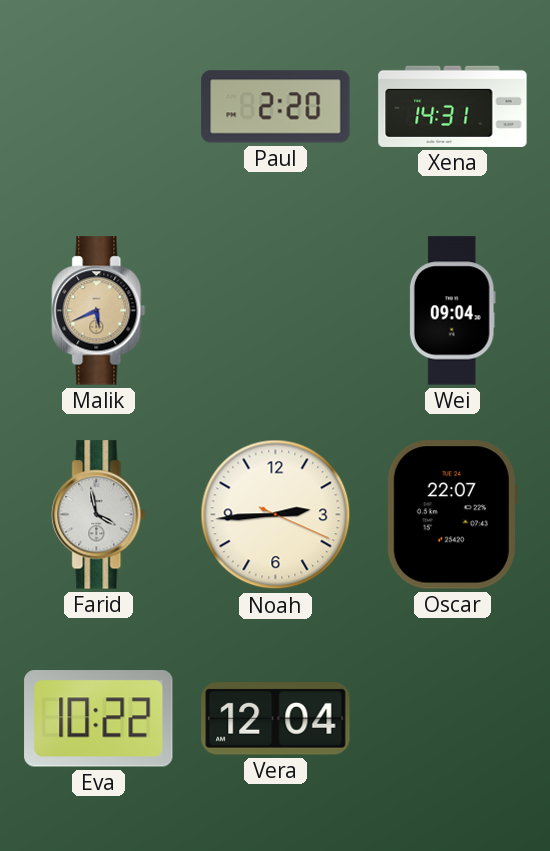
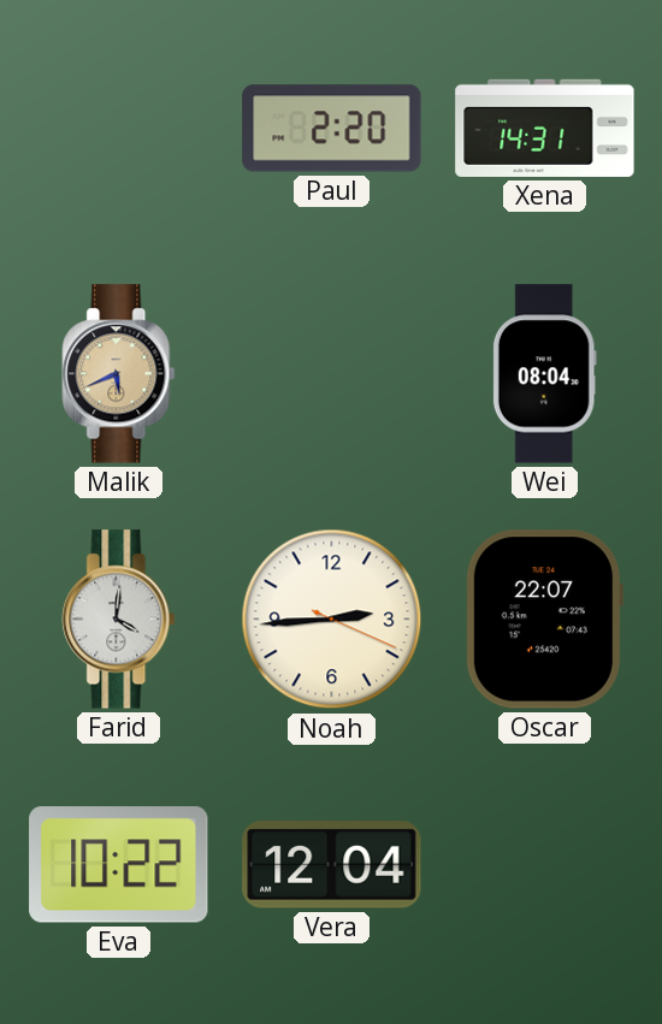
Wei: 09:04 -> 08:04 (544, 374)
Farid: 3:58 -> 4:01 (119, 620)
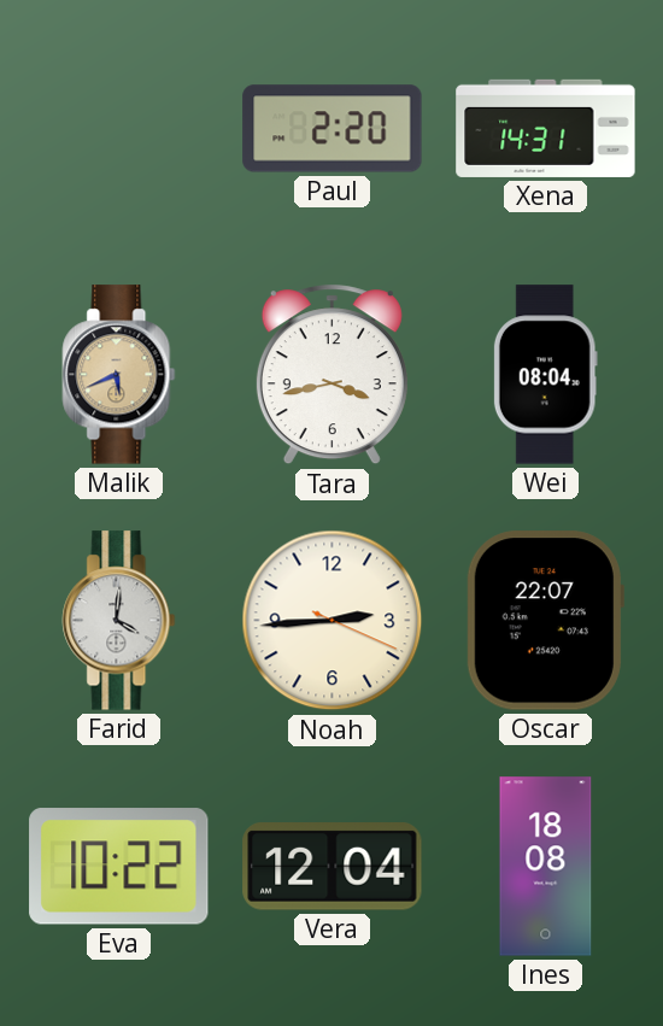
Tara: none -> 3:43 (331, 375)
Ines: none -> 18:08 (546, 867)
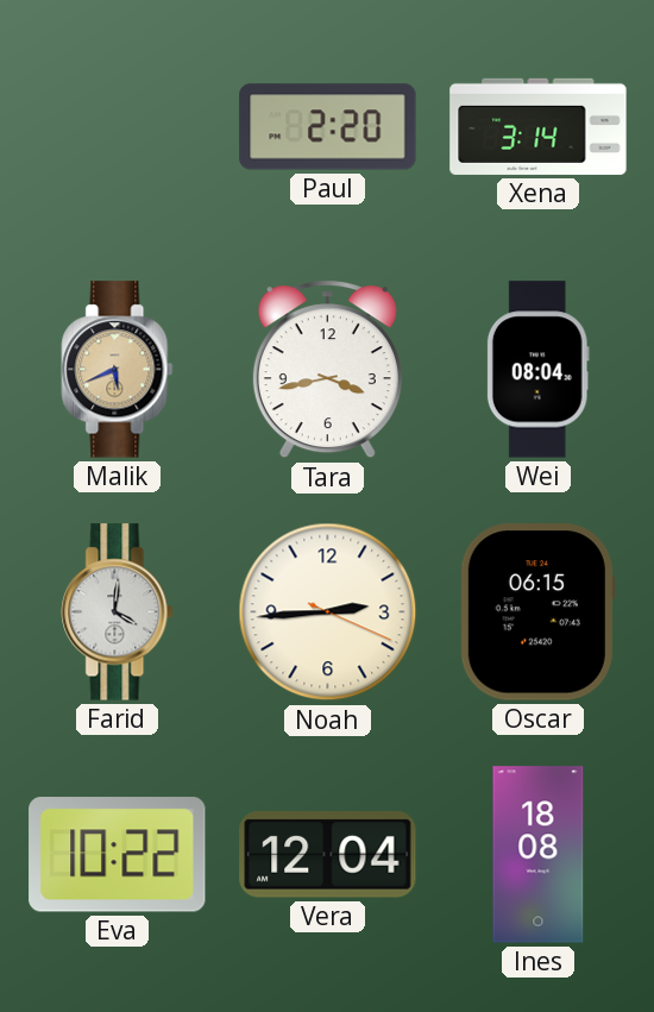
Xena: 14:31 -> 3:14 (539, 126)
Oscar: 22:07 -> 06:15 (537, 612)
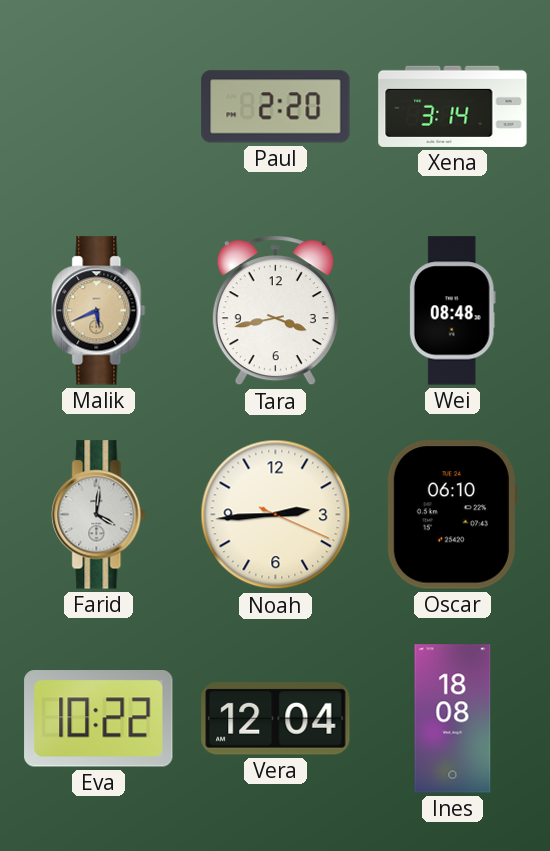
Wei: 08:04 -> 08:48 (452, 311)
Oscar: 06:15 -> 06:10 (452, 515)
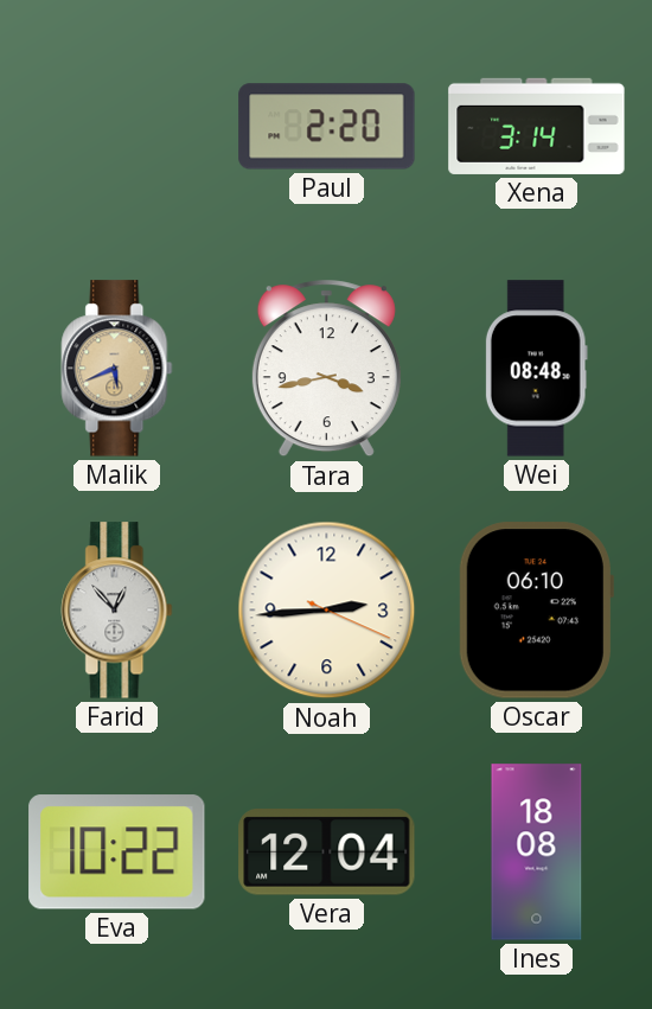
Farid: 4:01 -> 12:53 (117, 611)
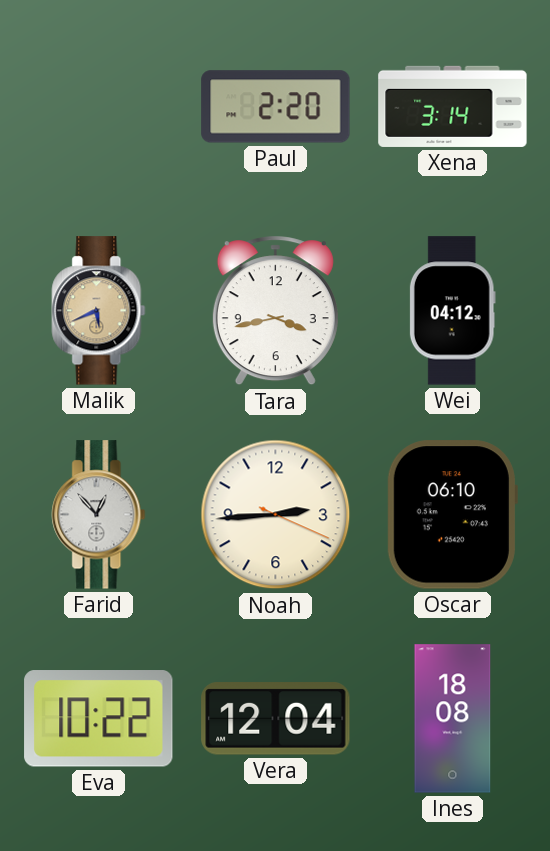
Wei: 08:48 -> 04:12 (452, 311)
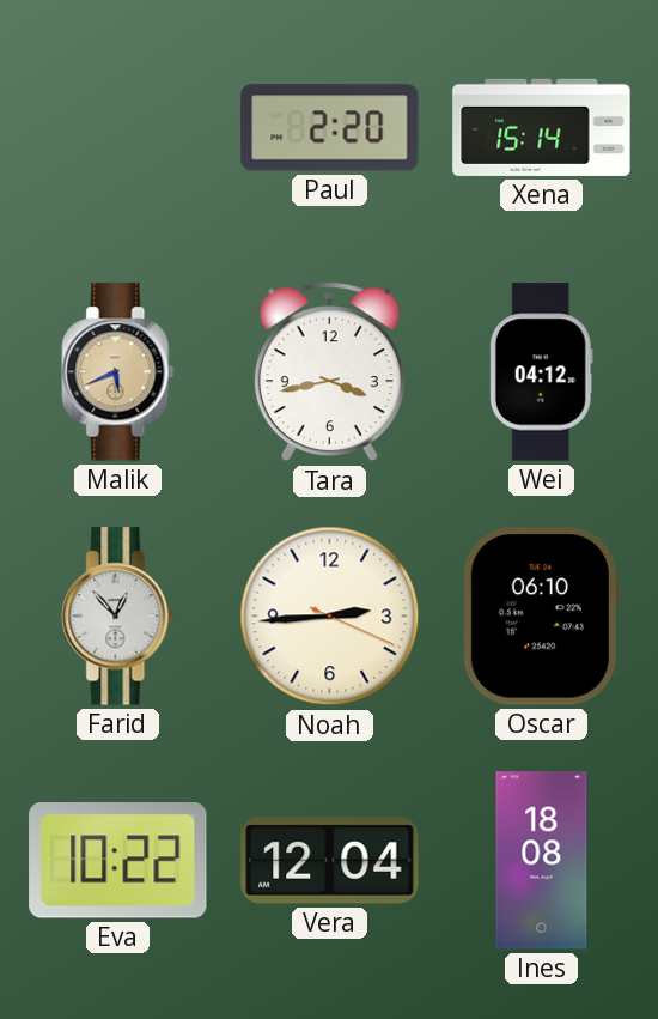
Xena: 3:14 -> 15:14 (542, 127)
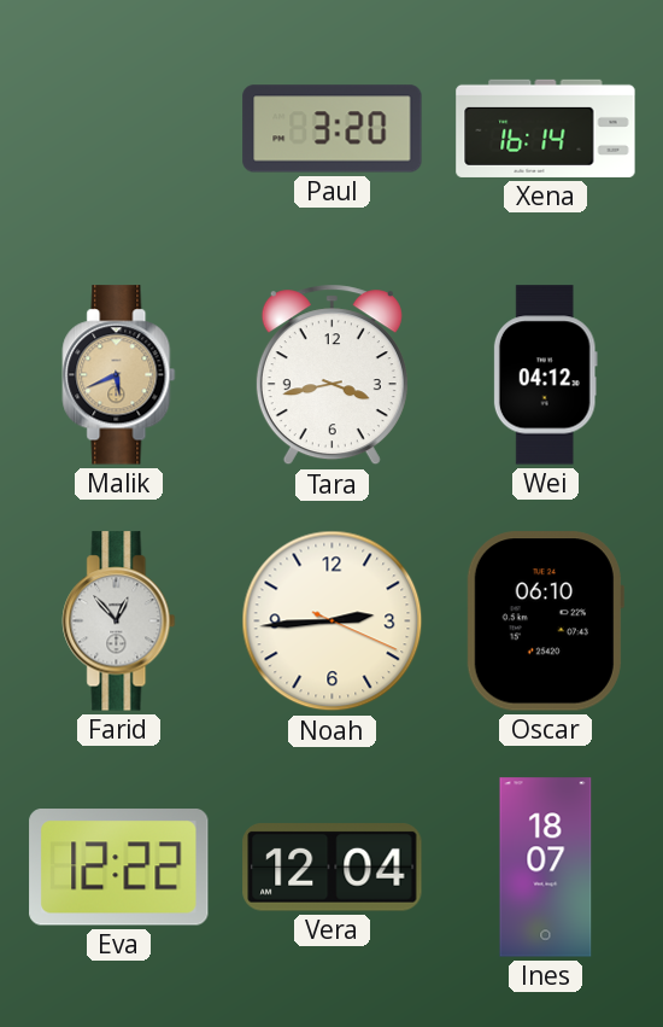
Paul: 2:20 -> 3:20 (333, 129)
Xena: 15:14 -> 16:14 (546, 128)
Eva: 10:22 -> 12:22 (119, 868)
Ines: 18:08 -> 18:07 (546, 868)
